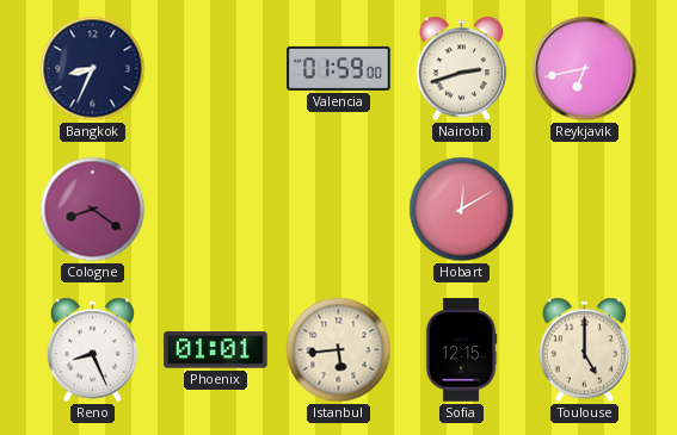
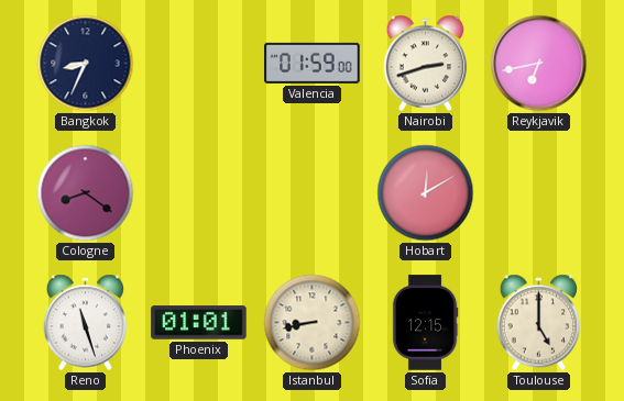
Reno: 8:26 -> 11:27 (86, 323)
Istanbul: 5:44 -> 8:43 (313, 323)
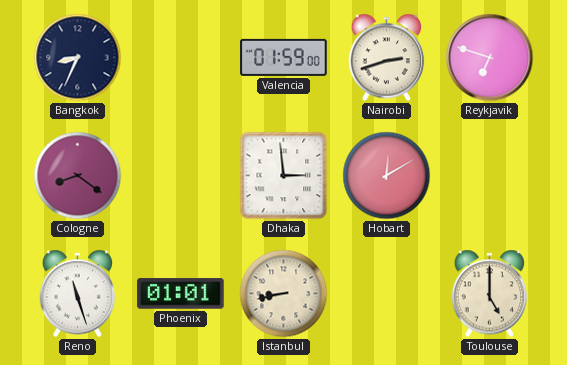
Reykjavik: 6:43 -> 6:48 (490, 58)
Dhaka: none -> 2:59 (284, 176)
Sofia: 12:15 -> none (425, 323)
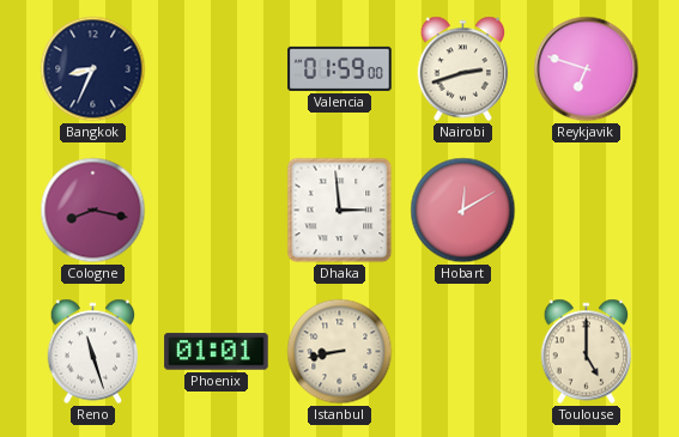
Cologne: 8:21 -> 8:17 (93, 211)
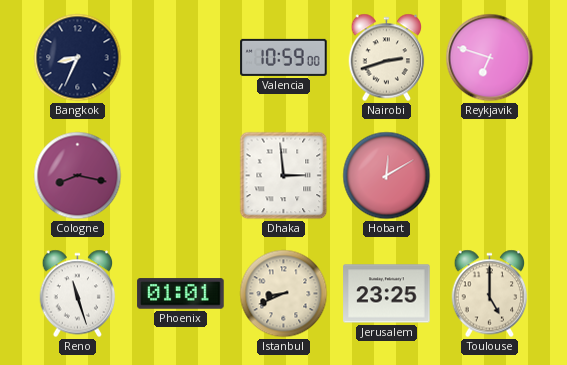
Valencia: 01:59 -> 10:59 (284, 57)
Istanbul: 8:43 -> 8:41 (284, 294)
Jerusalem: none -> 23:25 (387, 294)
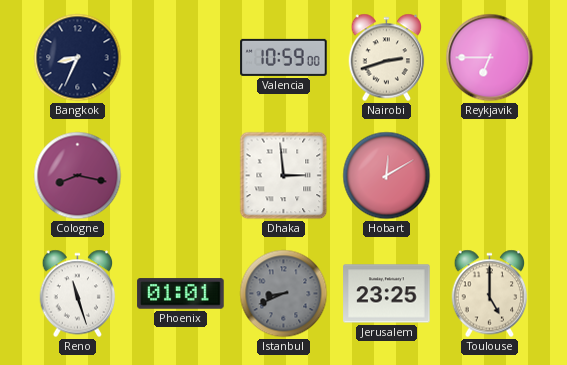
Reykjavik: 6:48 -> 6:45 (490, 58)
Istanbul dial: cream -> grey (284, 294)
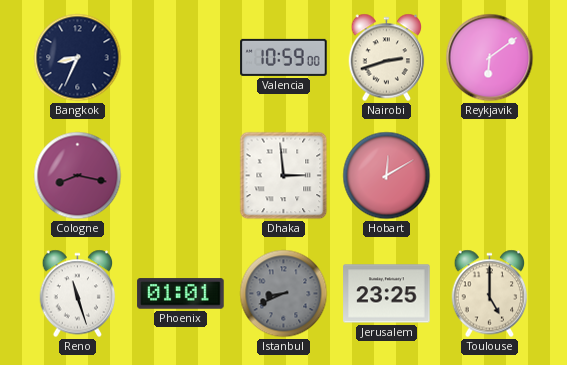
Reykjavik: 6:45 -> 6:09 (490, 58)
